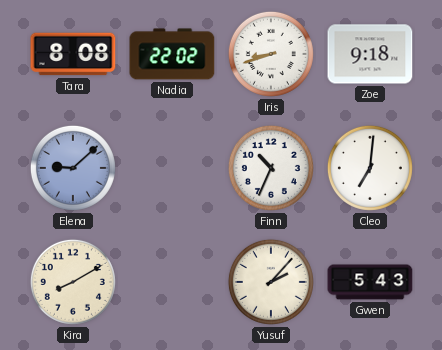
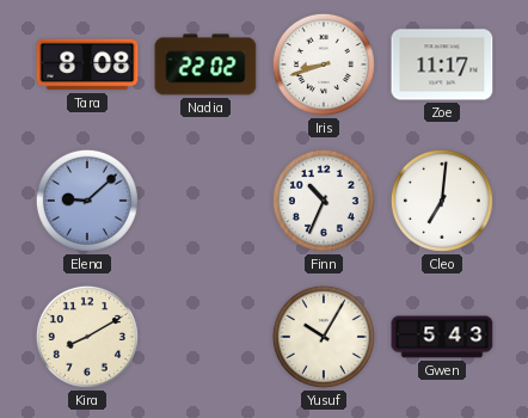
Zoe: 9:18 -> 11:17 (442, 64)
Yusuf: 2:07 -> 10:05 (324, 337)
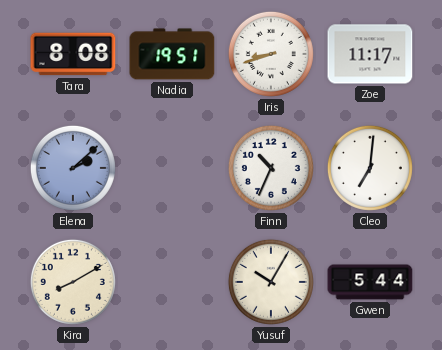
Nadia: 22:02 -> 19:51 (172, 54)
Elena: 9:08 -> 2:08 (73, 168)
Gwen: 5:43 -> 5:44 (370, 282)
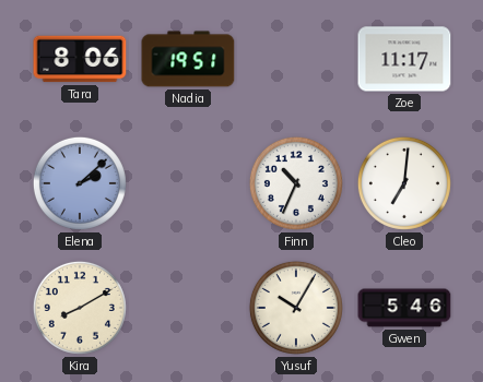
Tara: 8:08 -> 8:06 (80, 59)
Iris: 8:42 -> none (271, 54)
Gwen: 5:44 -> 5:46 (404, 308)
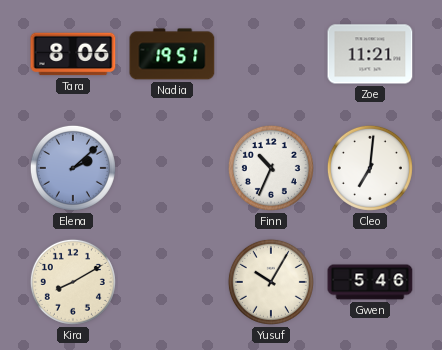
Zoe: 11:17 -> 11:21 (370, 54)
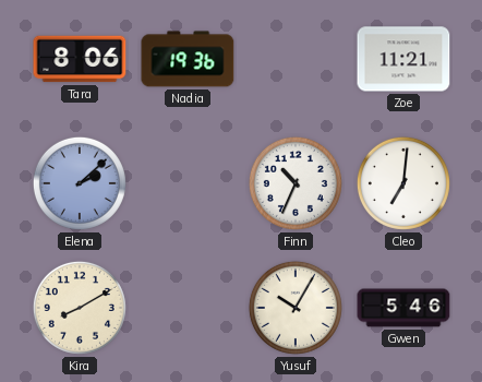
Nadia: 19:51 -> 19:36 (188, 59)
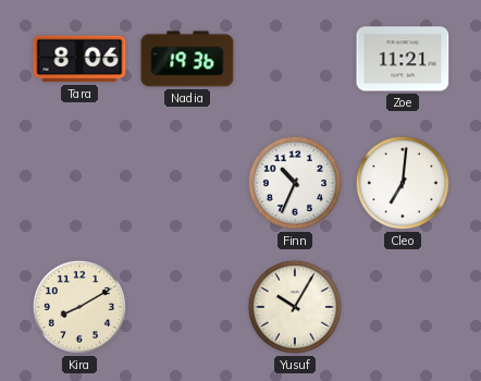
Elena: 2:08 -> none (80, 183)
Gwen: 5:46 -> none (403, 308)
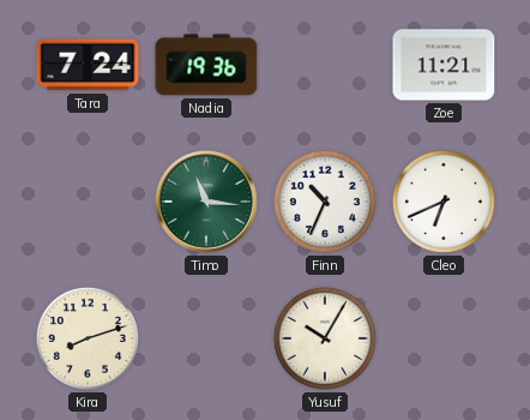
Tara: 8:06 -> 7:24 (88, 65)
Timo: none -> 11:16 (206, 202)
Cleo: 7:01 -> 6:41 (444, 202)
Kira: 8:10 -> 8:12 (88, 338)
